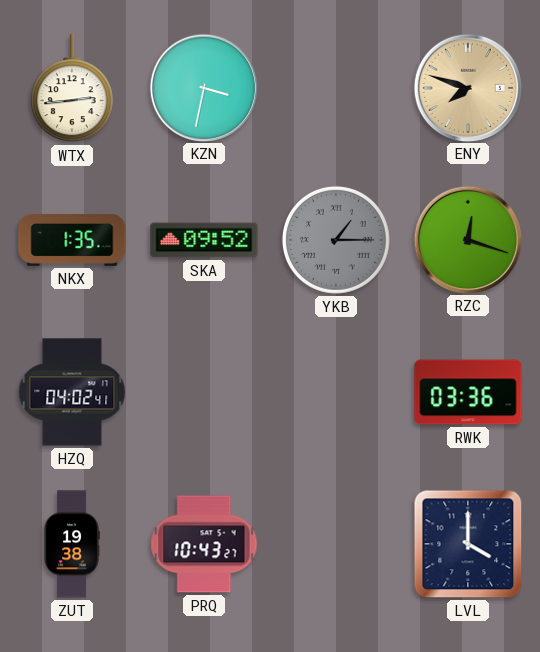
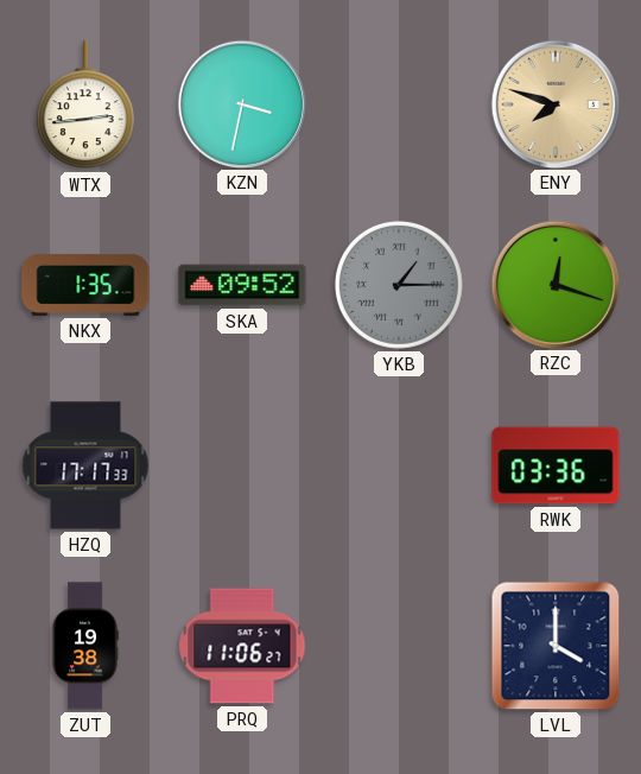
HZQ: 04:02 -> 17:17 (85, 465)
PRQ: 10:43 -> 11:06 (242, 646)
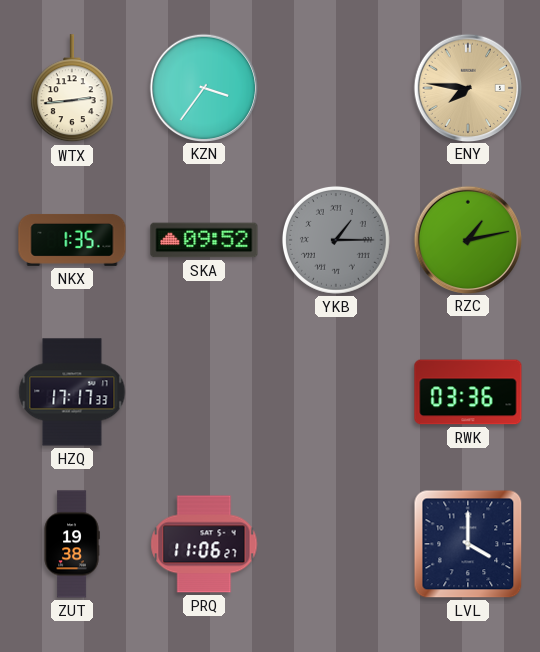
KZN: 3:32 -> 3:36 (203, 87)
ENY: 7:48 -> 7:46 (467, 87)
RZC: 12:18 -> 1:13 (467, 239)
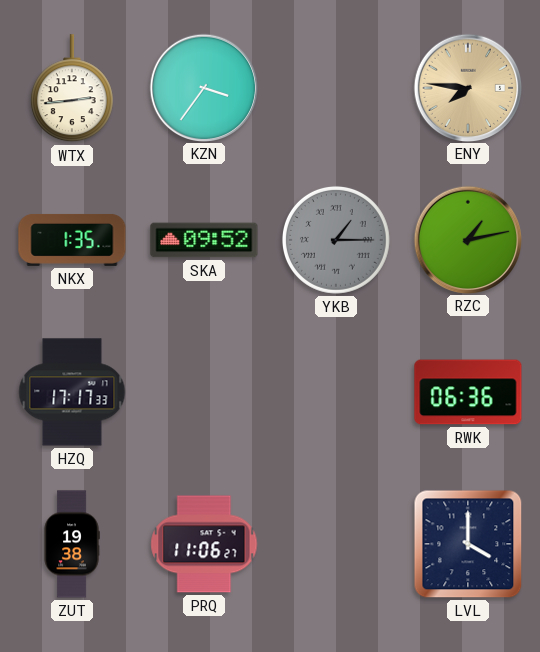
RWK: 03:36 -> 06:36 (468, 392)
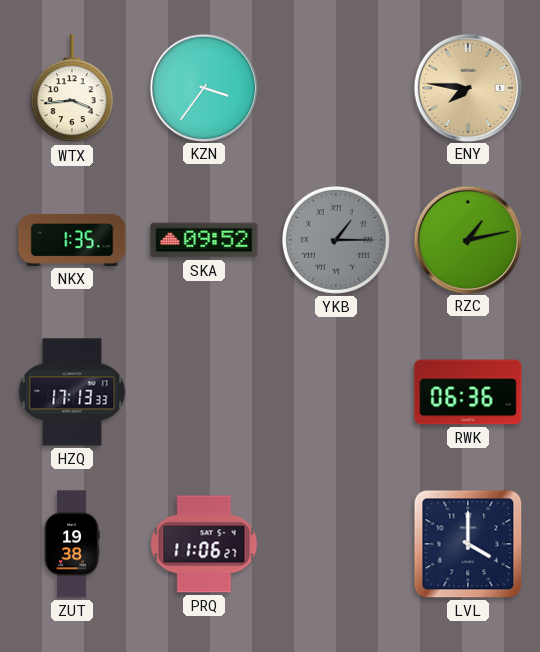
WTX: 2:44 -> 3:44 (72, 89)
HZQ: 17:17 -> 17:13 (72, 392)
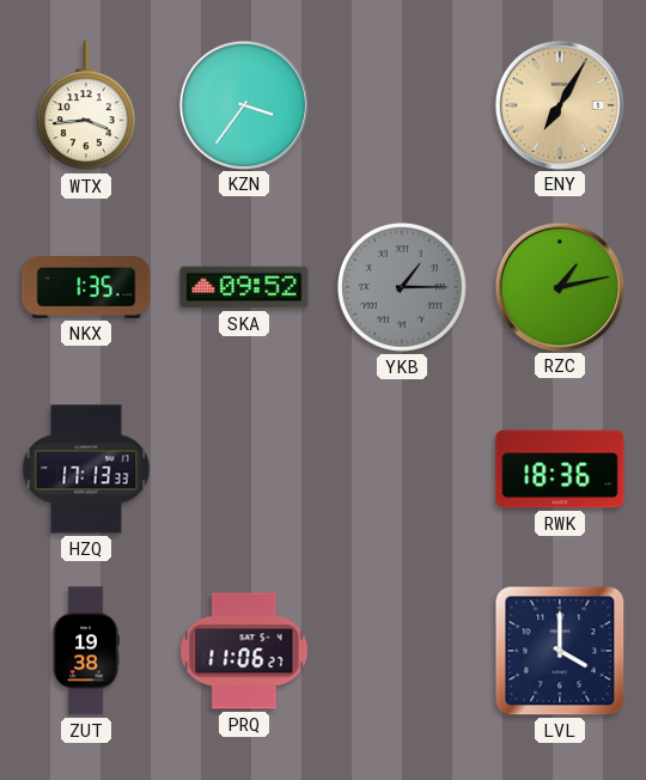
ENY: 7:46 -> 7:05 (559, 104)
RWK: 06:36 -> 18:36 (560, 469)
